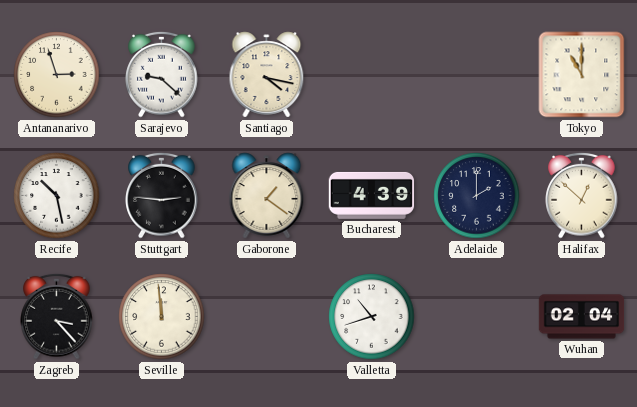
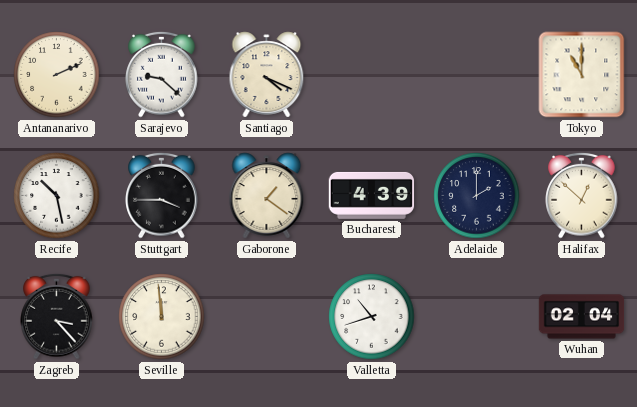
Antananarivo: 2:57 -> 2:11 (57, 75)
Santiago: 4:17 -> 4:19 (267, 75)
Stuttgart: 2:46 -> 3:45 (162, 195)
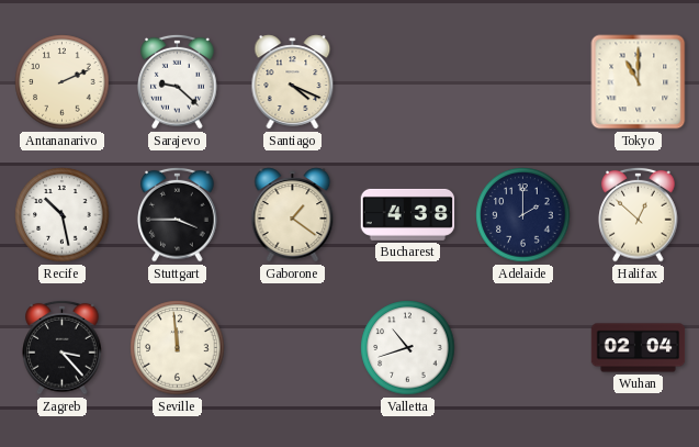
Bucharest: 4:39 -> 4:38 (408, 214)
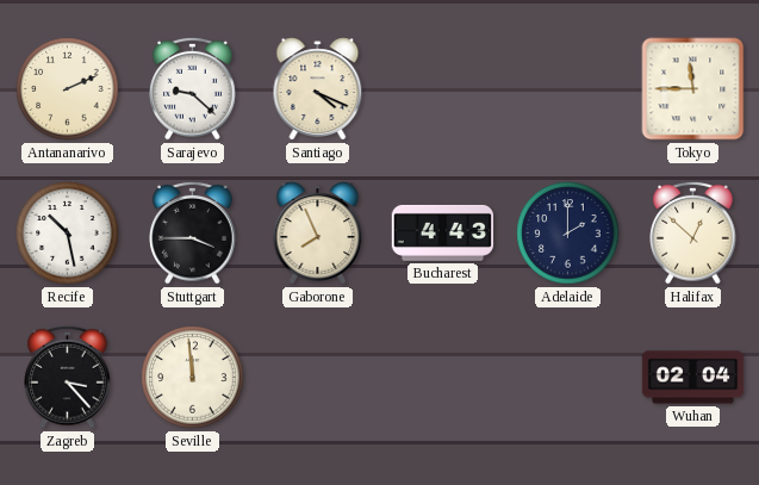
Tokyo: 11:00 -> 11:45 (693, 89)
Gaborone: 1:21 -> 7:56 (318, 234)
Bucharest: 4:38 -> 4:43 (443, 232)
Valletta: 10:42 -> none (408, 348)
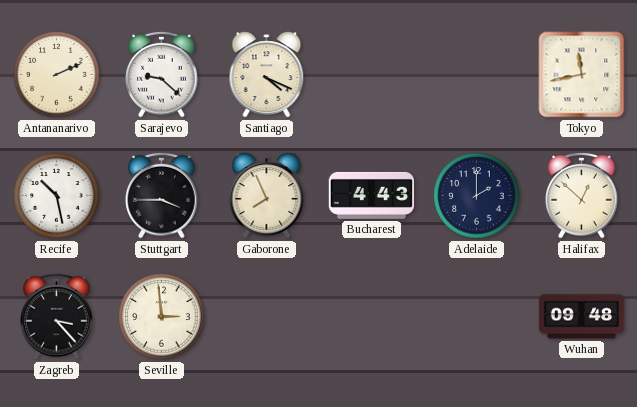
Tokyo: 11:45 -> 11:43 (582, 75)
Seville: 11:59 -> 2:59 (162, 317)
Wuhan: 02:04 -> 09:48 (582, 317)
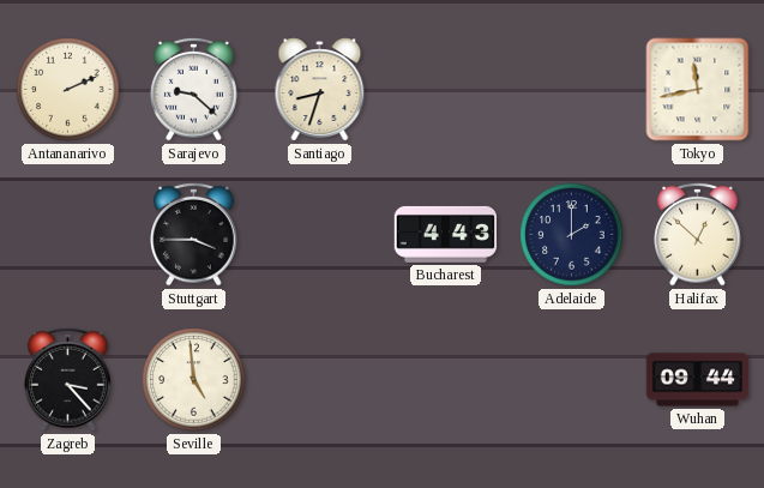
Santiago: 4:19 -> 8:33 (320, 90)
Recife: 10:28 -> none (57, 196)
Gaborone: 7:56 -> none (267, 196)
Seville: 2:59 -> 4:59 (194, 380)
Wuhan: 09:48 -> 09:44 (698, 380)
